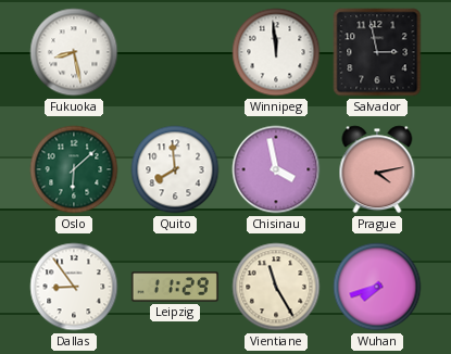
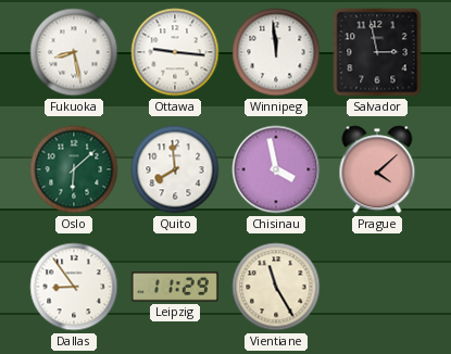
Ottawa: none -> 9:16 (175, 52)
Prague: 4:13 -> 4:08 (377, 169)
Wuhan: 7:42 -> none (377, 287)
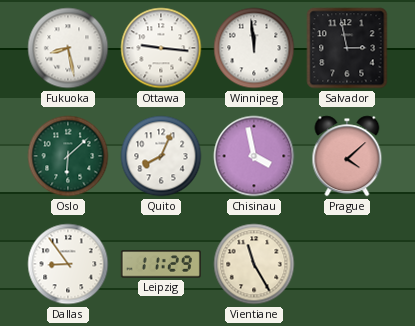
Quito: 7:59 -> 8:04 (161, 156)
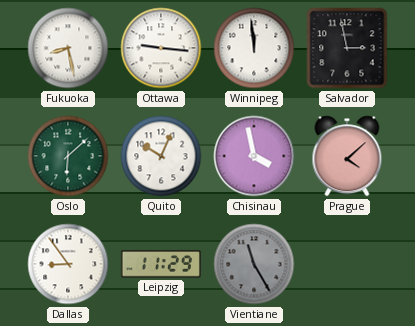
Quito: 8:04 -> 10:04 (161, 156)
Vientiane dial: cream -> grey (254, 264)
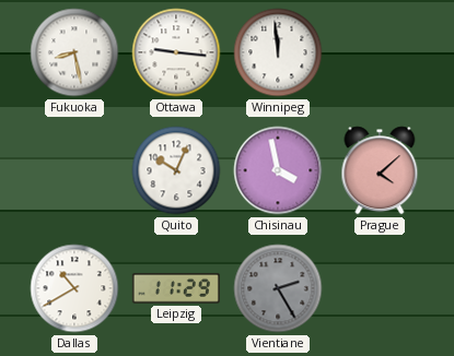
Salvador: 2:58 -> none (347, 48)
Oslo: 6:08 -> none (68, 156)
Dallas: 8:54 -> 10:40 (74, 288)
Vientiane: 11:25 -> 2:25 (278, 288)
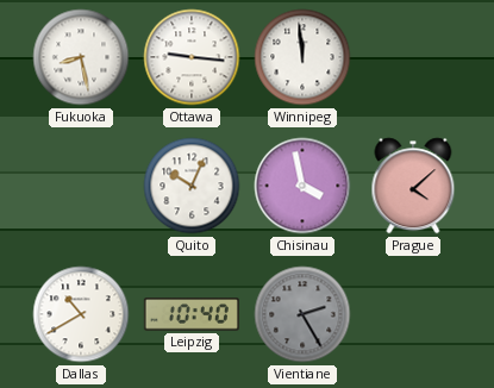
Leipzig: 11:29 -> 10:40 (192, 314)
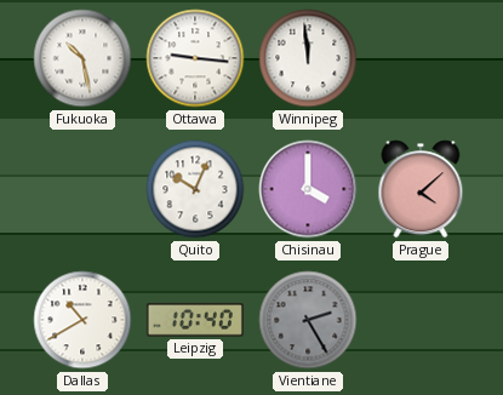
Fukuoka: 8:28 -> 10:28 (82, 58)
Chisinau: 3:58 -> 4:00 (308, 189)
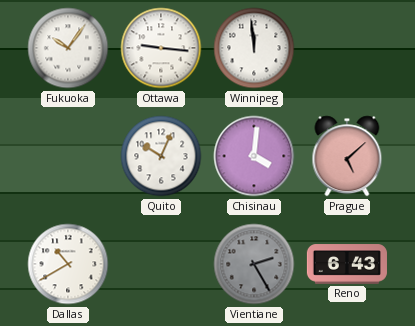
Fukuoka: 10:28 -> 10:06 (68, 48)
Chisinau: 4:00 -> 4:01 (254, 156)
Prague: 4:08 -> 5:08 (347, 156)
Leipzig: 10:40 -> none (195, 320)
Reno: none -> 6:43 (347, 264)
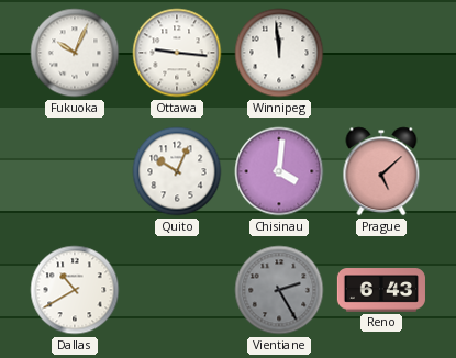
Fukuoka: 10:06 -> 10:04 (75, 53)
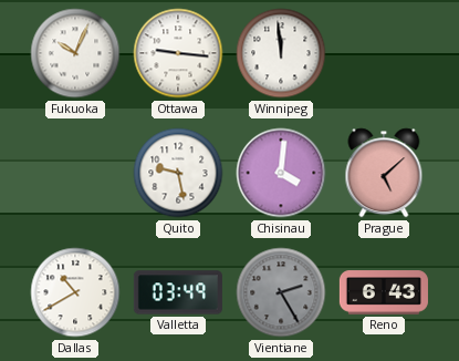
Quito: 10:04 -> 9:28 (178, 173)
Valletta: none -> 03:49 (178, 292)
